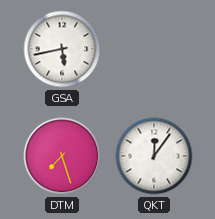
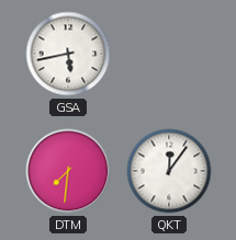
DTM: 7:27 -> 7:31 (68, 171)
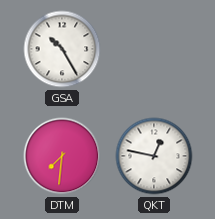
GSA: 5:43 -> 10:25 (62, 49)
QKT: 12:06 -> 12:47 (154, 156)
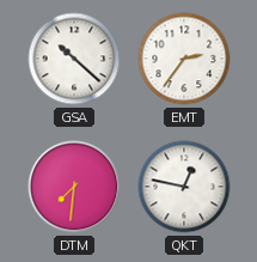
GSA: 10:25 -> 10:22 (74, 59)
EMT: none -> 2:36 (184, 59)
